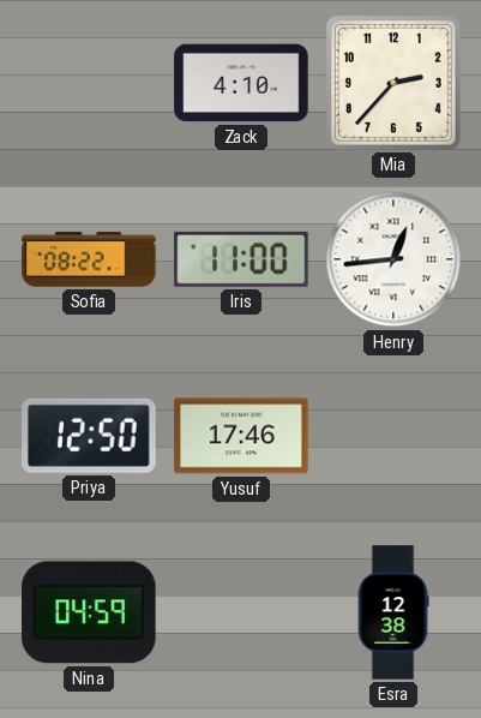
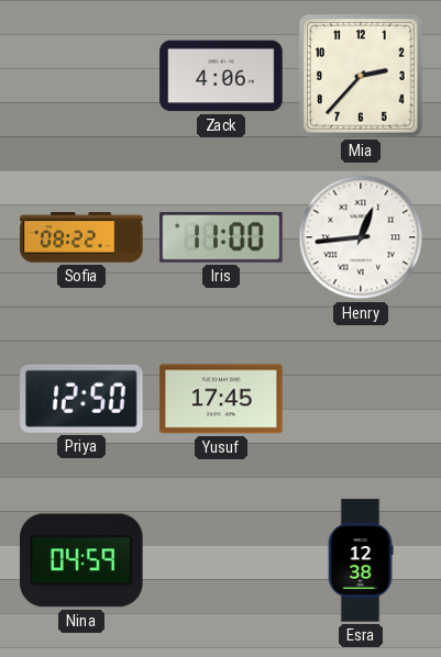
Zack: 4:10 -> 4:06 (221, 76)
Yusuf: 17:46 -> 17:45 (221, 399)
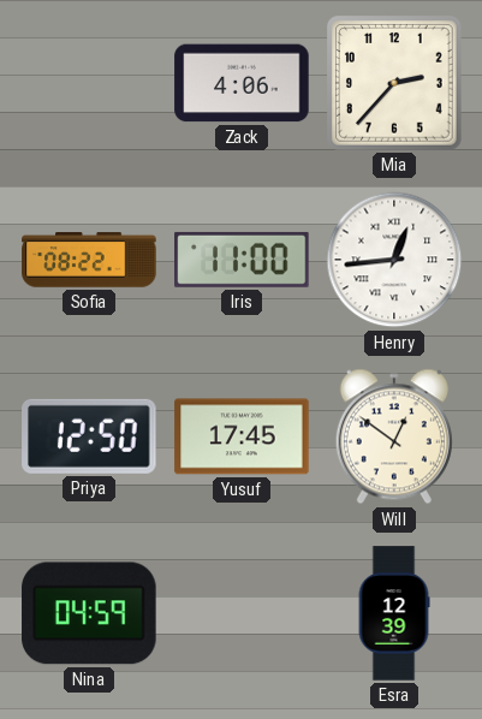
Will: none -> 12:51 (394, 436)
Esra: 12:38 -> 12:39 (394, 613)
